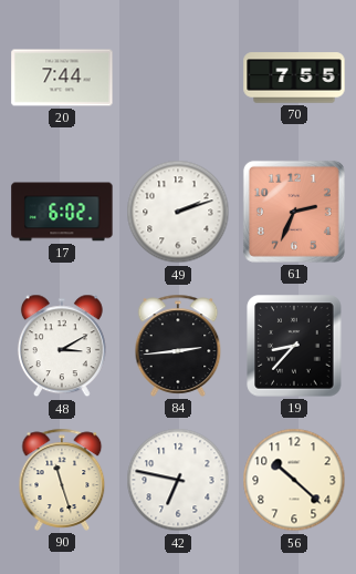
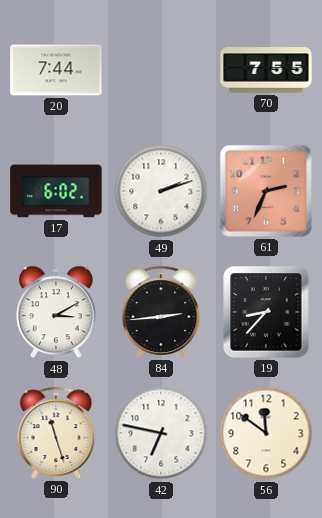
56: 10:22 -> 11:51 (266, 433)
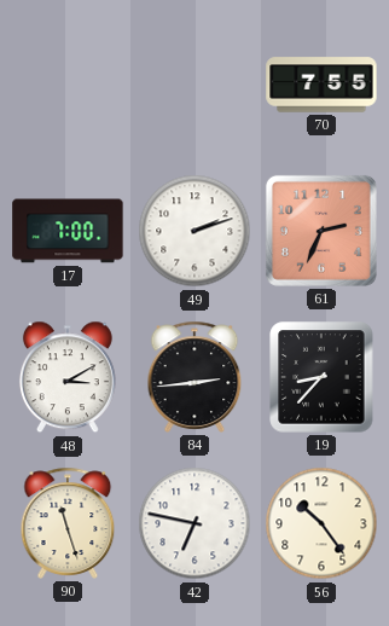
20: 7:44 -> none (56, 70)
17: 6:02 -> 7:00 (68, 231)
56: 11:51 -> 10:24 (321, 523)
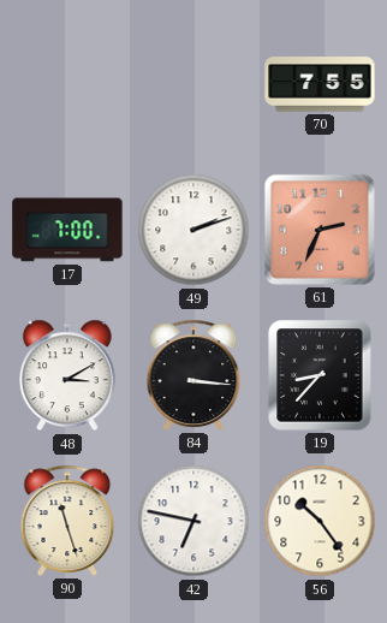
84: 2:44 -> 3:16 (194, 375)
